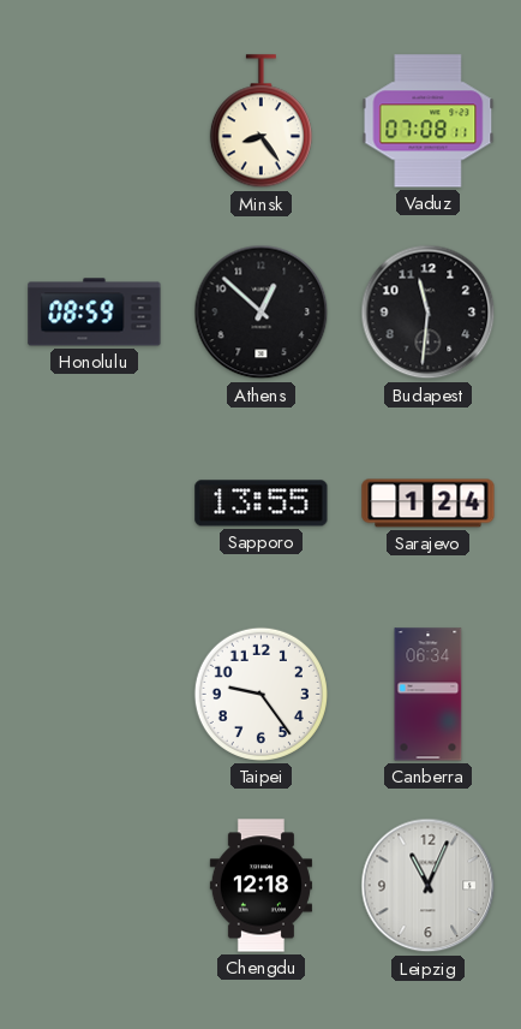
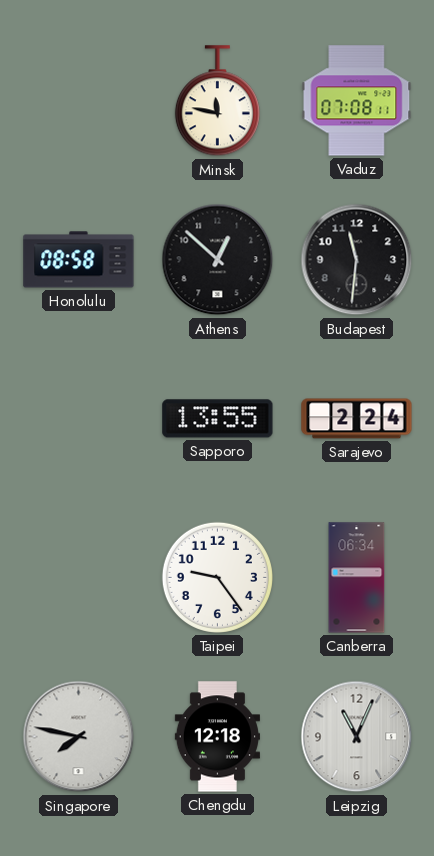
Minsk: 8:24 -> 11:47 (217, 101)
Honolulu: 08:59 -> 08:58 (79, 260)
Sarajevo: 1:24 -> 2:24 (357, 419)
Singapore: none -> 7:47 (79, 737)
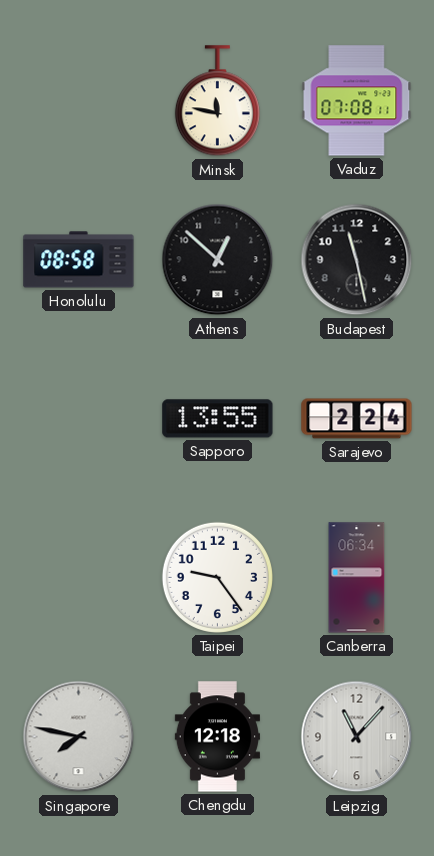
Budapest: 11:31 -> 11:28 (357, 260)
Leipzig: 11:04 -> 11:07 (357, 737)
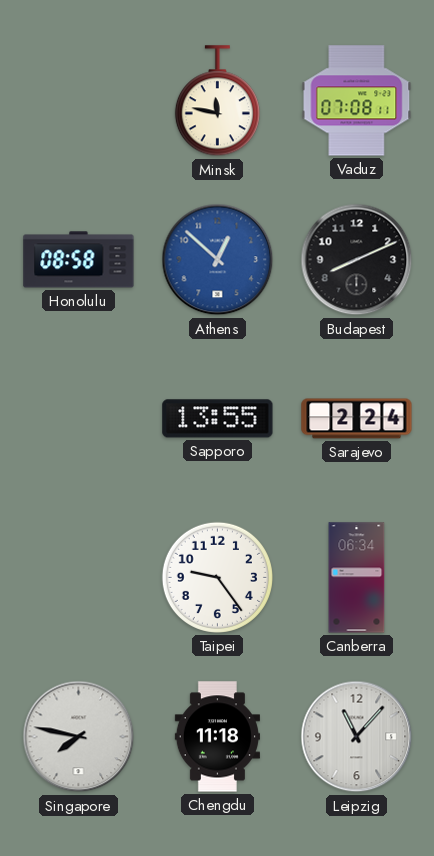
Athens dial: black -> blue (218, 260)
Budapest: 11:28 -> 8:11 (357, 260)
Chengdu: 12:18 -> 11:18 (217, 737)
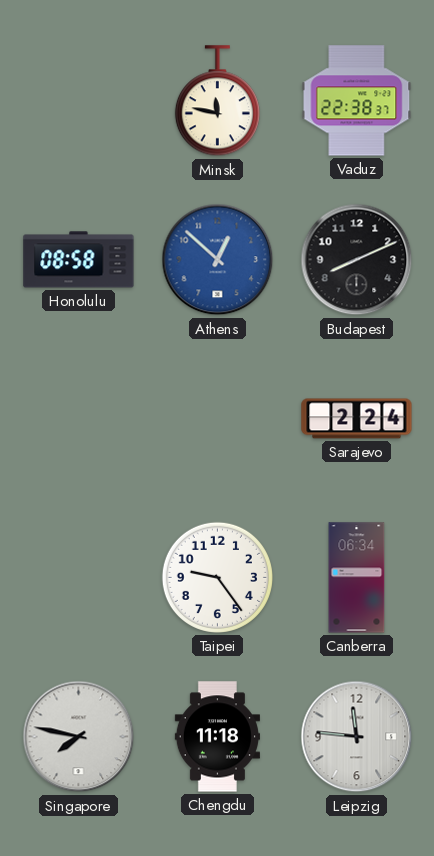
Vaduz: 07:08 -> 22:38 (357, 101)
Sapporo: 13:55 -> none (218, 419)
Leipzig: 11:07 -> 11:46 (357, 737)
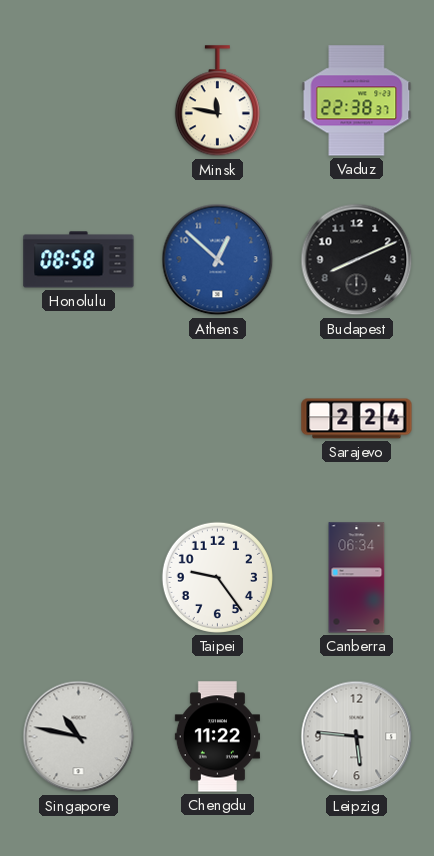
Singapore: 7:47 -> 10:47 (79, 737)
Chengdu: 11:18 -> 11:22 (217, 737)
Leipzig: 11:46 -> 5:46 (357, 737)
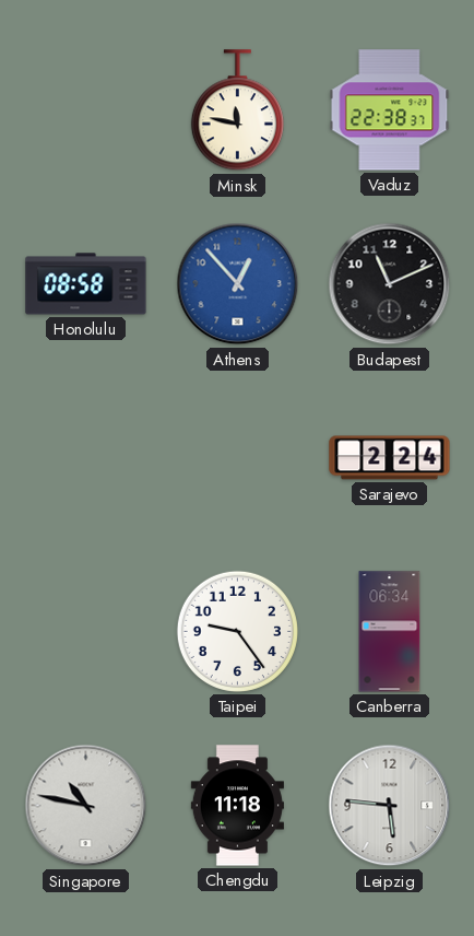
Athens: 12:52 -> 12:53 (238, 284)
Budapest: 8:11 -> 11:11 (390, 284)
Chengdu: 11:22 -> 11:18 (237, 806)
